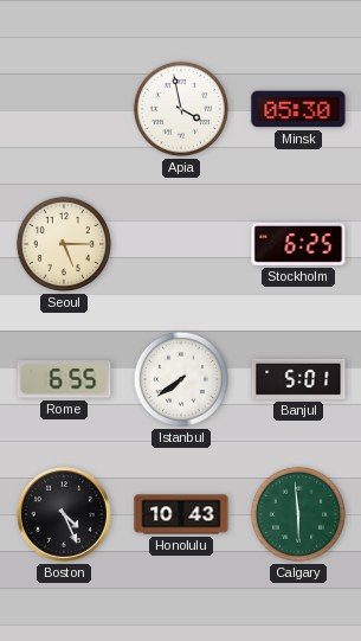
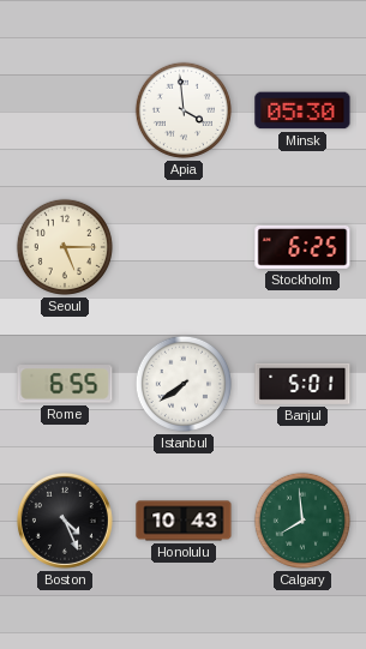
Apia: 3:58 -> 3:59 (184, 110)
Calgary: 5:59 -> 7:59 (302, 521)
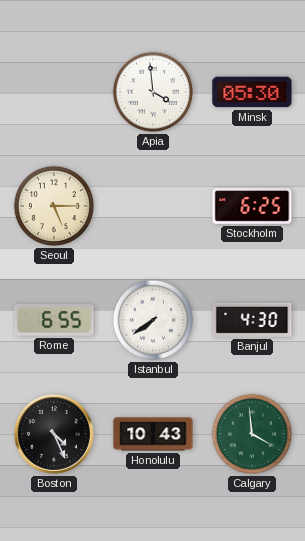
Banjul: 5:01 -> 4:30 (252, 320)
Calgary: 7:59 -> 3:59 (252, 434)
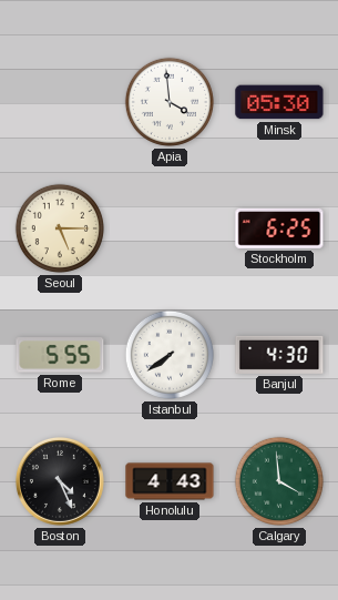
Rome: 6:55 -> 5:55 (60, 355)
Honolulu: 10:43 -> 4:43 (170, 481)
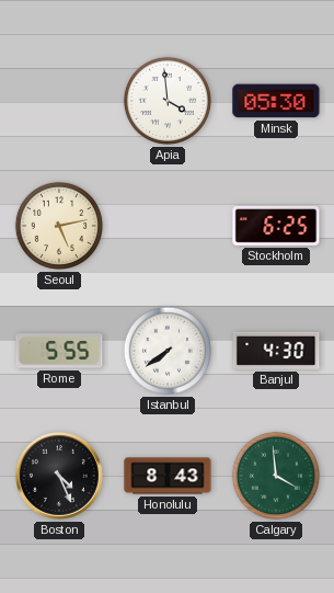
Seoul: 5:15 -> 5:13 (59, 226)
Honolulu: 4:43 -> 8:43 (168, 476)
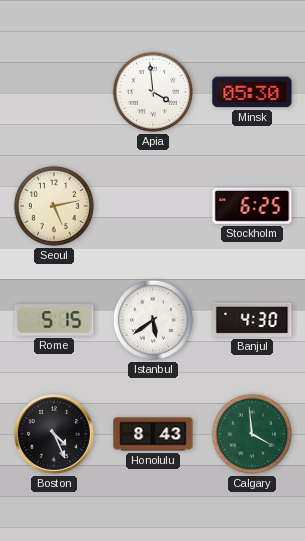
Rome: 5:55 -> 5:15 (54, 320)
Istanbul: 7:39 -> 5:39 (153, 320)
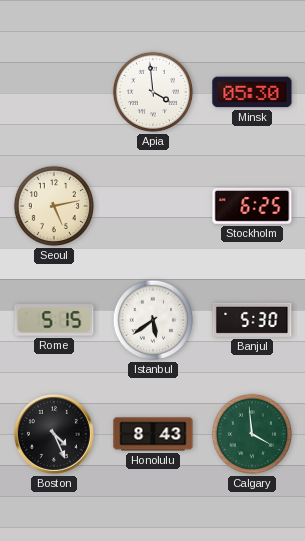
Banjul: 4:30 -> 5:30 (252, 320)
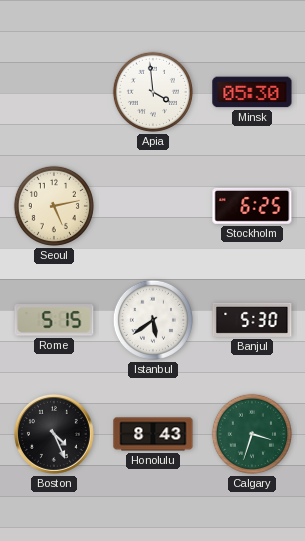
Calgary: 3:59 -> 3:33 (252, 434)
